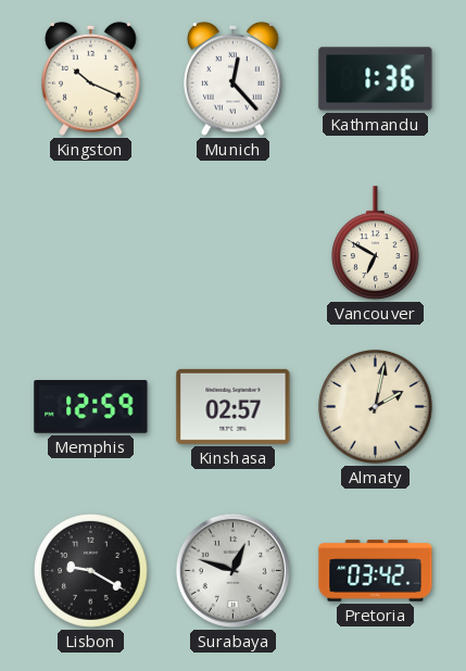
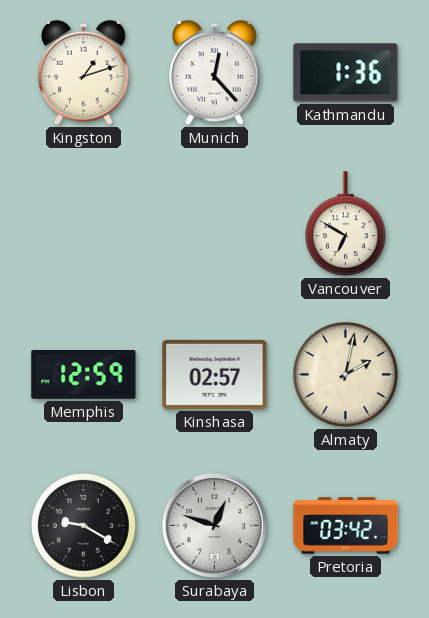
Kingston: 10:19 -> 1:12 (84, 72)
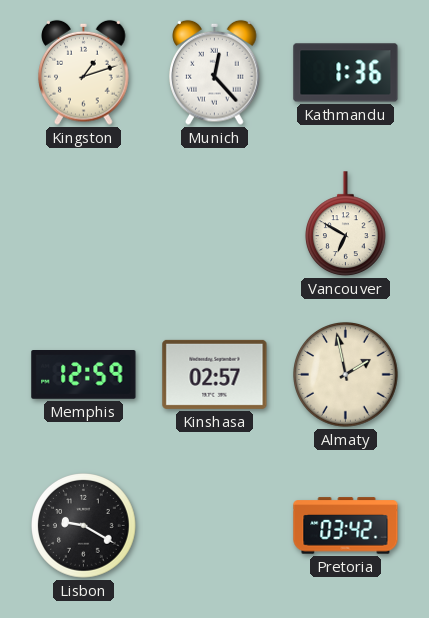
Almaty: 2:02 -> 1:58 (346, 375)
Surabaya: 12:48 -> none (214, 525)
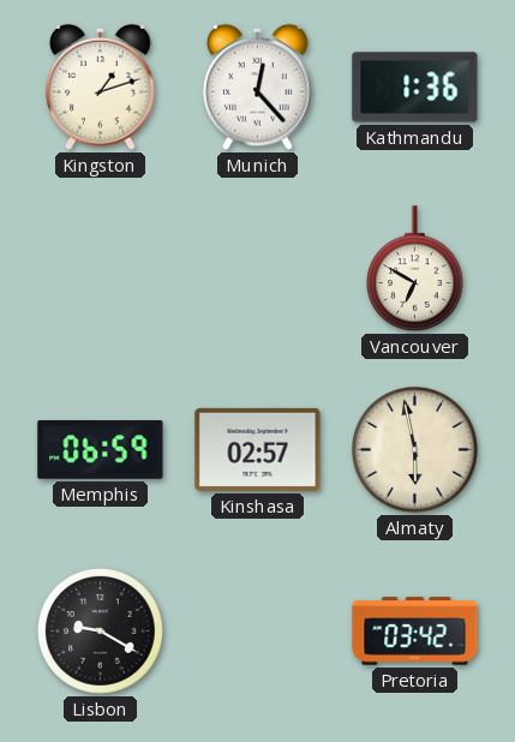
Memphis: 12:59 -> 06:59 (101, 450)
Almaty: 1:58 -> 5:58 (415, 450)
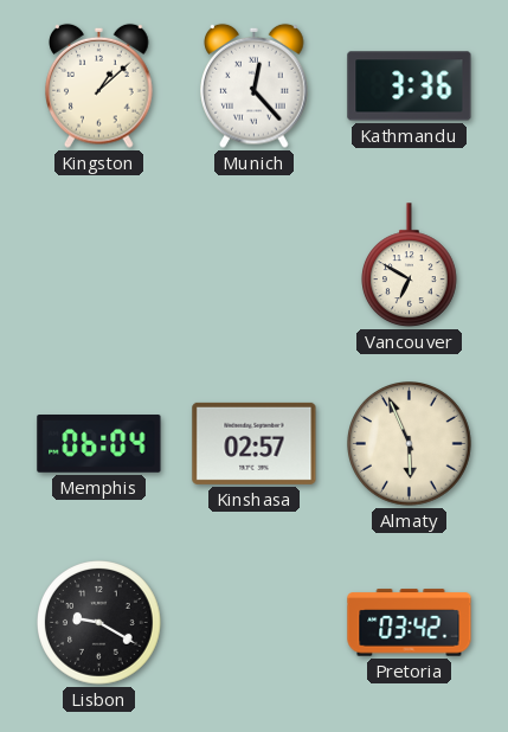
Kingston: 1:12 -> 1:08 (99, 85)
Kathmandu: 1:36 -> 3:36 (410, 86)
Memphis: 06:59 -> 06:04 (99, 444)
Almaty: 5:58 -> 5:56 (410, 444)
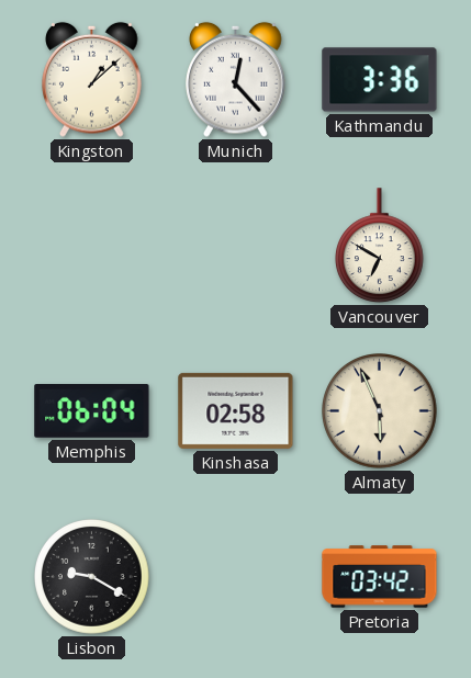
Kinshasa: 02:57 -> 02:58 (236, 410)
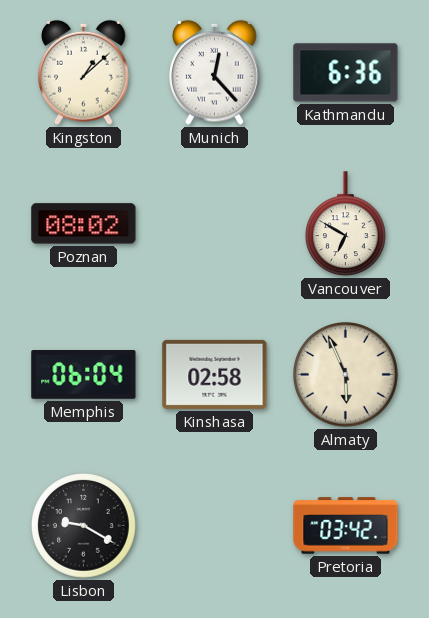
Kathmandu: 3:36 -> 6:36 (346, 73)
Poznan: none -> 08:02 (84, 224)
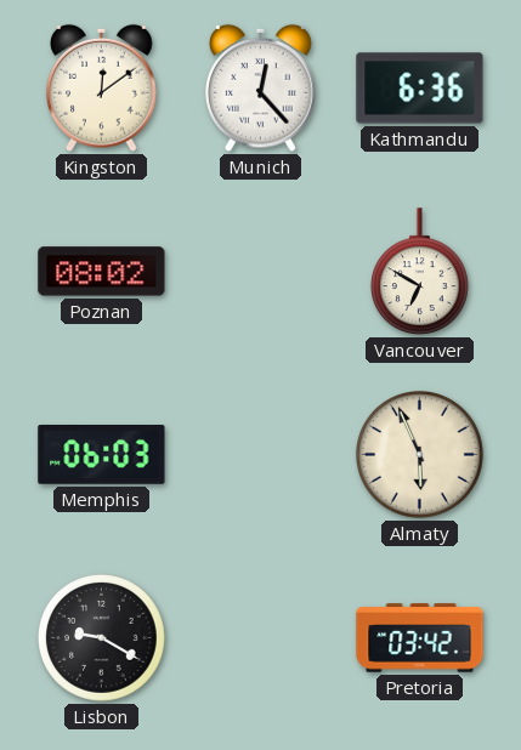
Kingston: 1:08 -> 12:09 (102, 87)
Memphis: 06:04 -> 06:03 (102, 455)
Kinshasa: 02:58 -> none (215, 374)
